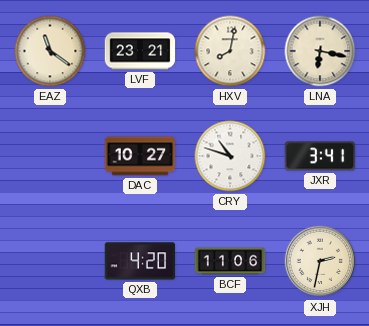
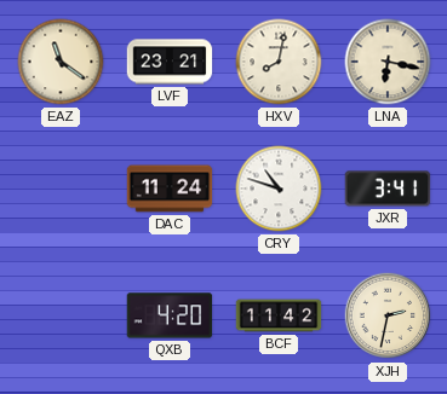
DAC: 10:27 -> 11:24 (170, 189)
BCF: 11:06 -> 11:42 (279, 315)
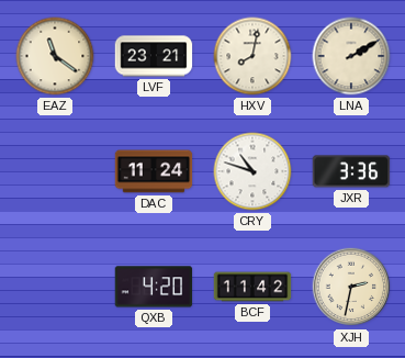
LNA: 6:17 -> 2:10 (351, 56)
JXR: 3:41 -> 3:36 (351, 171)
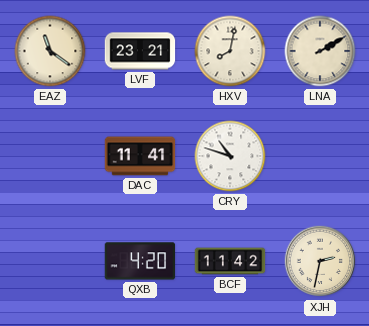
DAC: 11:24 -> 11:41 (140, 156)
JXR: 3:36 -> none (351, 171)
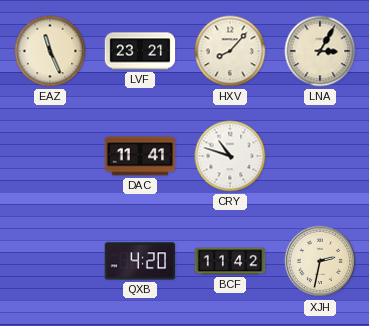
EAZ: 11:21 -> 11:26 (50, 51)
HXV: 8:02 -> 8:07 (230, 51)
LNA: 2:10 -> 3:05 (320, 51)
